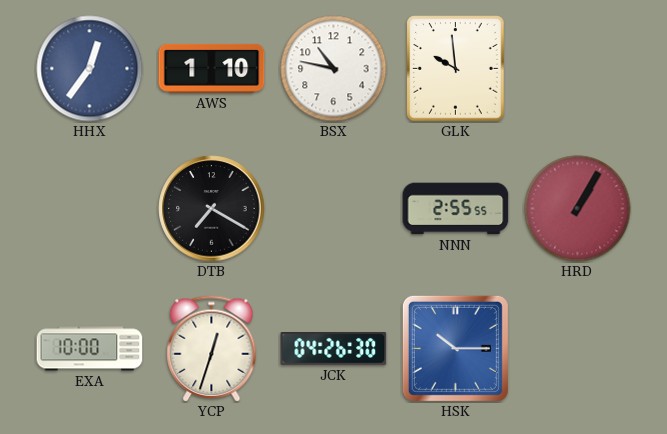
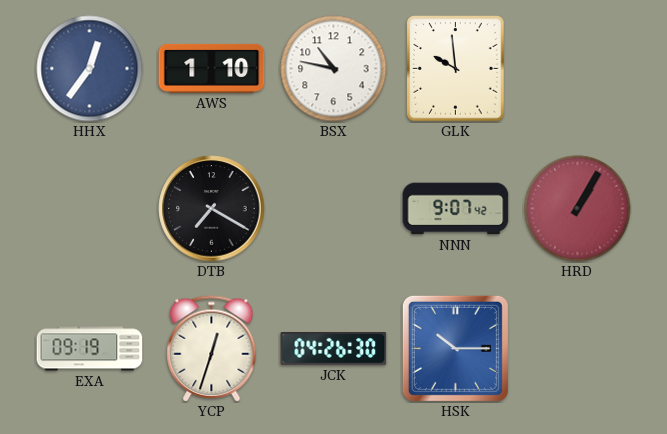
NNN: 2:55 -> 9:07 (456, 209)
EXA: 10:00 -> 09:19 (90, 349)
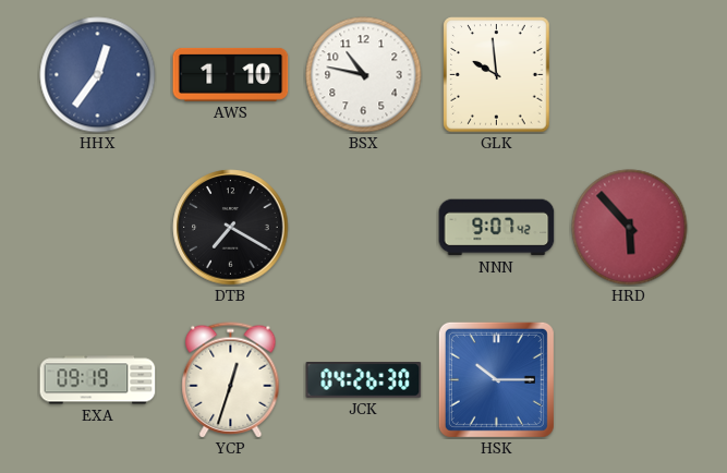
HRD: 1:05 -> 5:53 (630, 228)
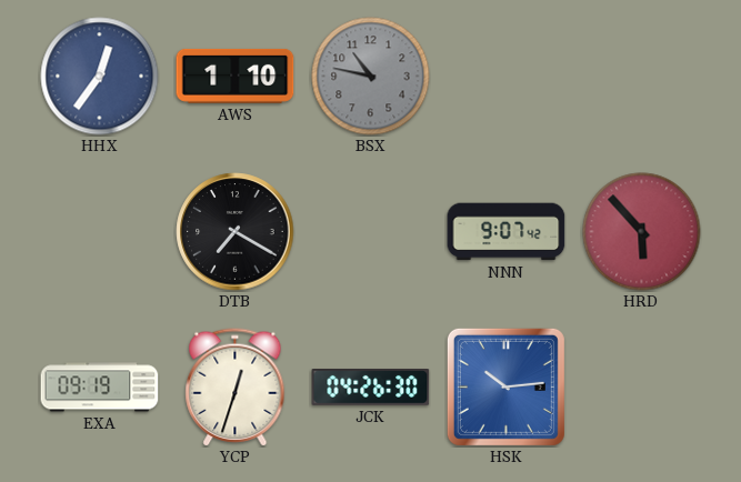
BSX dial: white -> grey (371, 77)
GLK: 9:59 -> none (497, 75)
HSK: 10:15 -> 10:14 (505, 386)
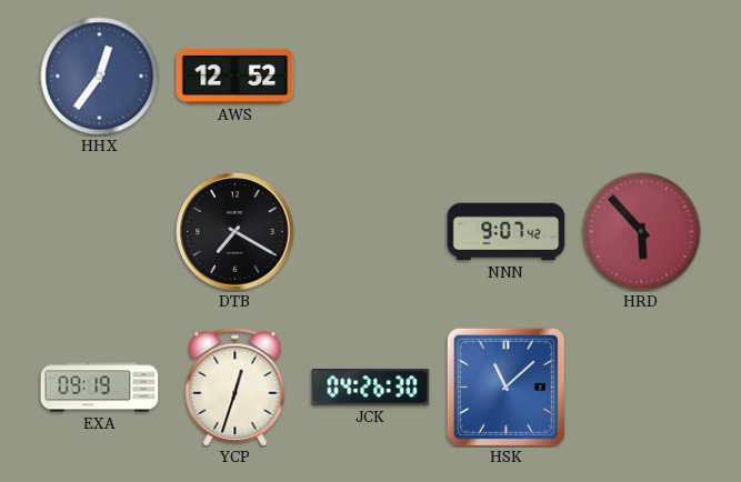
AWS: 1:10 -> 12:52 (236, 76)
BSX: 10:47 -> none (371, 77)
HSK: 10:14 -> 11:08 (505, 386)
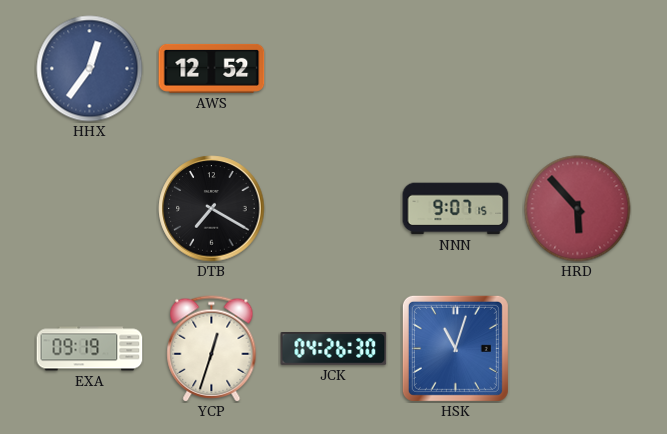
NNN: 9:07:42 -> 9:07:15 (456, 209)
HSK: 11:08 -> 11:03 (455, 348)
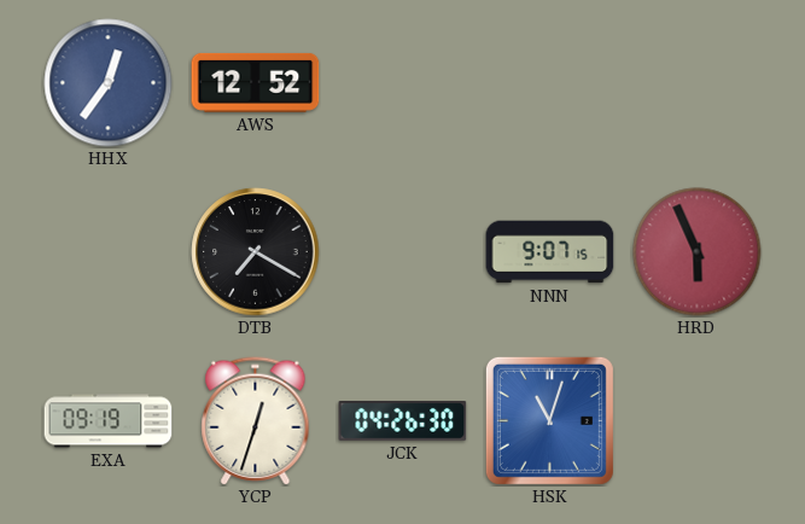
HRD: 5:53 -> 5:56 (698, 252)
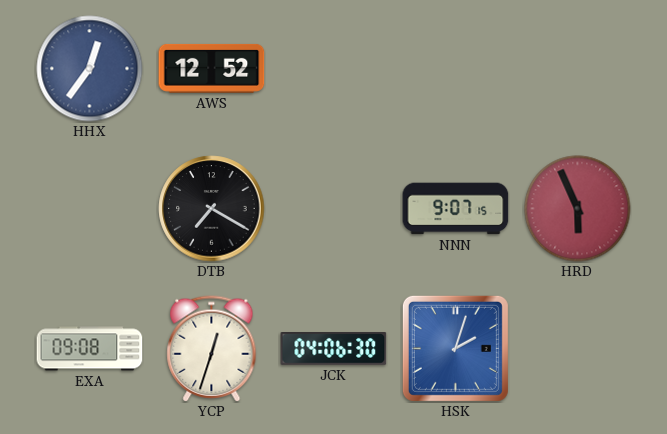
EXA: 09:19 -> 09:08 (90, 349)
JCK: 04:26 -> 04:06 (334, 349)
HSK: 11:03 -> 2:03 (455, 348)
